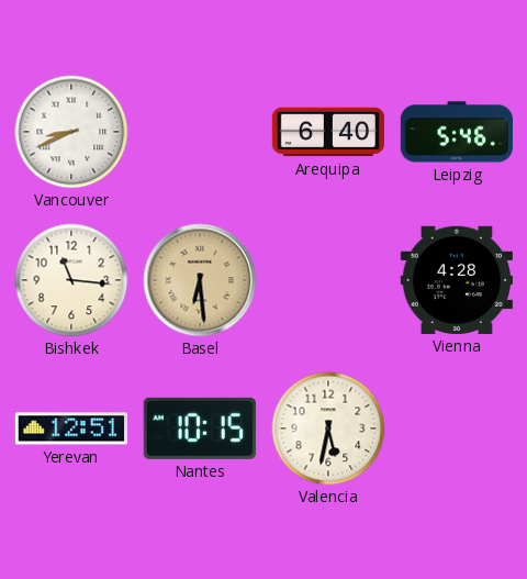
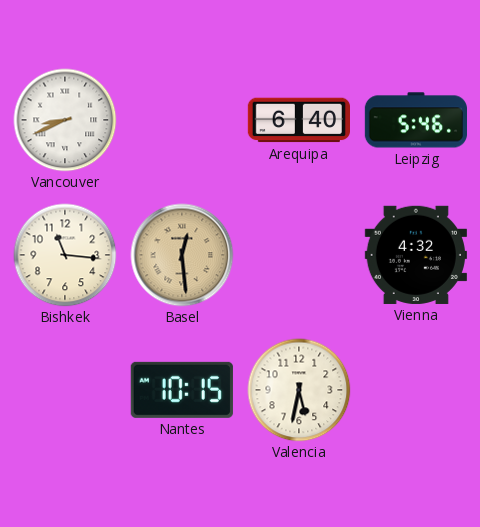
Basel: 6:29 -> 12:29 (182, 255)
Vienna: 4:28 -> 4:32 (416, 255)
Yerevan: 12:51 -> none (70, 428)
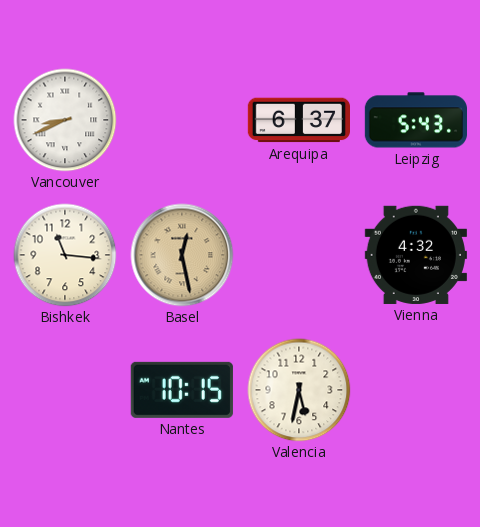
Arequipa: 6:40 -> 6:37 (298, 120)
Leipzig: 5:46 -> 5:43 (415, 120)
Basel: 12:29 -> 12:28 (182, 255)
